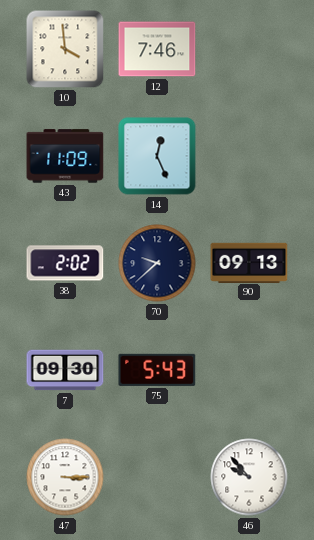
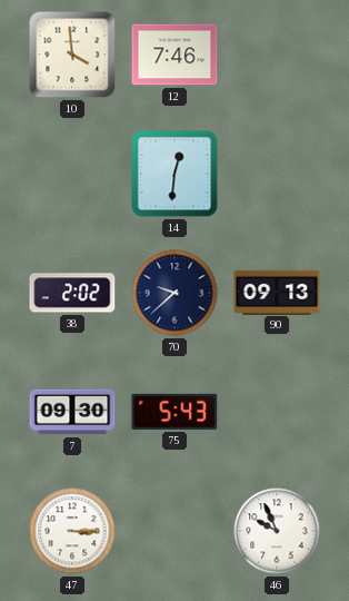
43: 11:09 -> none (65, 156)
14: 12:26 -> 12:31 (174, 174)
46: 9:53 -> 9:56 (277, 531)
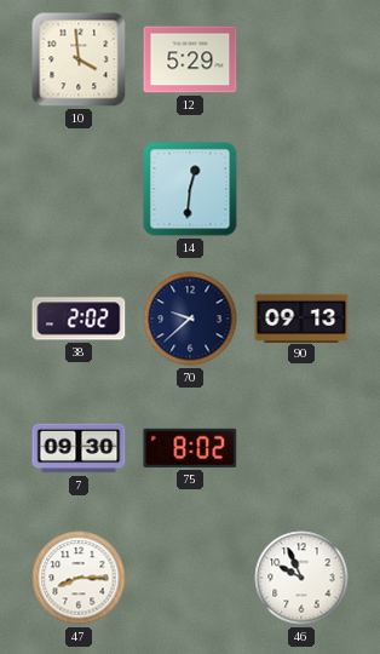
12: 7:46 -> 5:29 (190, 59)
75: 5:43 -> 8:02 (190, 448)
47: 3:15 -> 8:15 (79, 578)
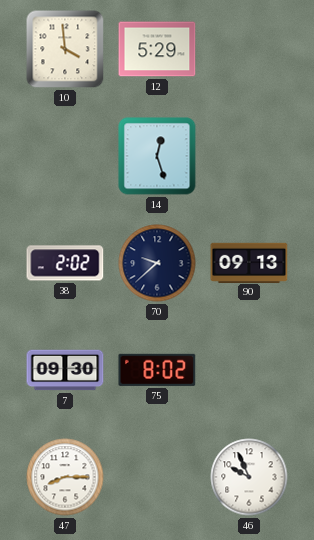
14: 12:31 -> 12:27 (157, 156)
